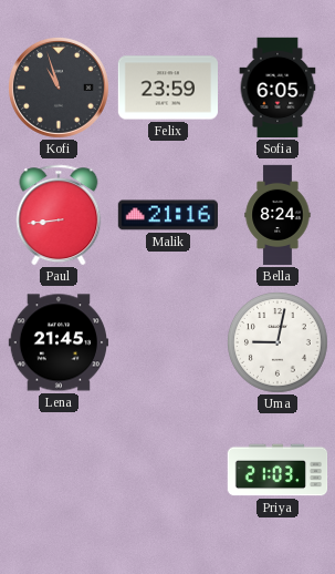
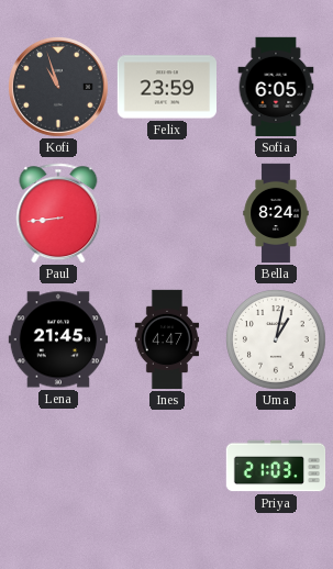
Malik: 21:16 -> none (167, 215)
Ines: none -> 4:47 (166, 339)
Uma: 9:02 -> 1:02 (277, 341)
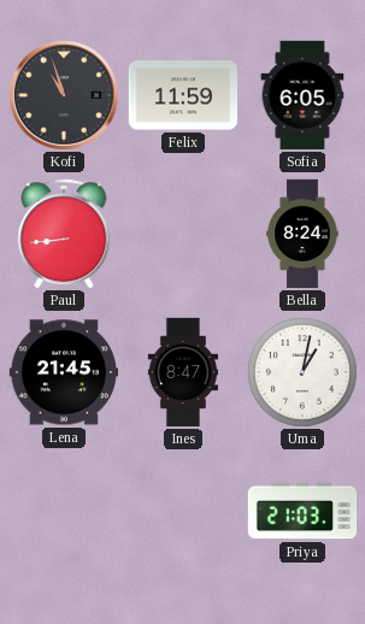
Felix: 23:59 -> 11:59 (182, 95)
Ines: 4:47 -> 8:47 (182, 372)
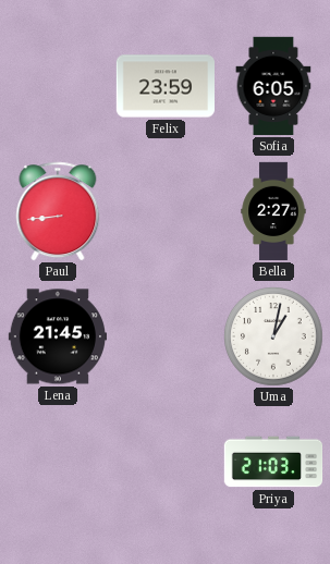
Kofi: 10:57 -> none (64, 95)
Felix: 11:59 -> 23:59 (164, 86)
Bella: 8:24 -> 2:27 (273, 211)
Ines: 8:47 -> none (182, 372)
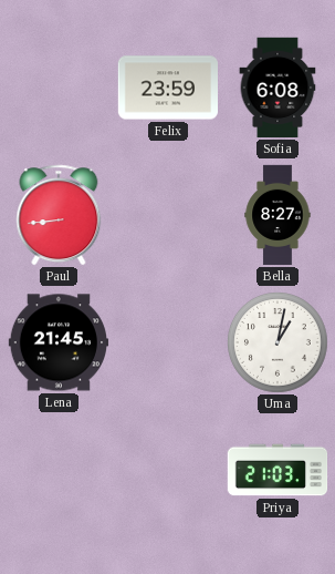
Sofia: 6:05 -> 6:08 (278, 88)
Bella: 2:27 -> 8:27 (278, 215)
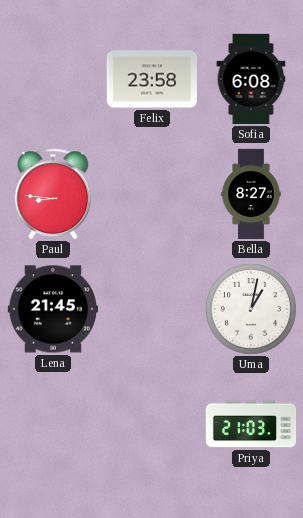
Felix: 23:59 -> 23:58 (151, 79)
Paul: 8:44 -> 8:46 (53, 194)
